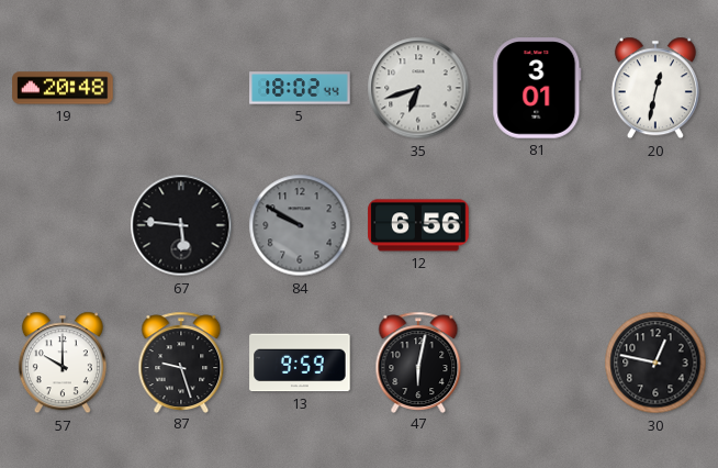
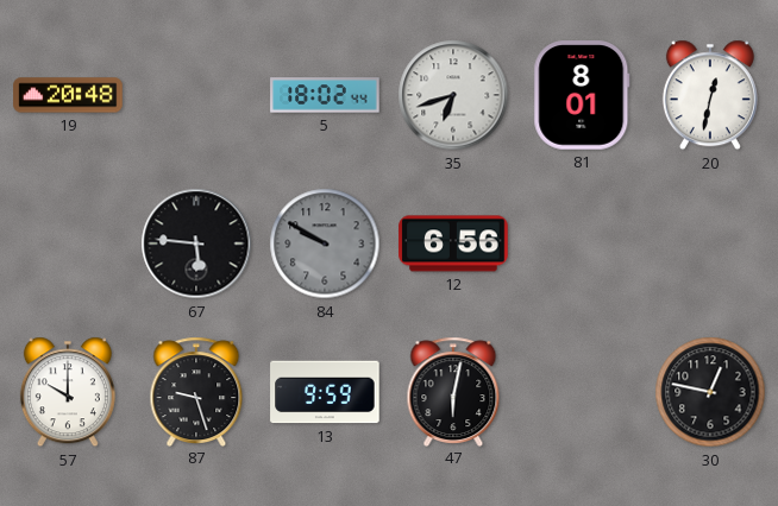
81: 3:01 -> 8:01 (582, 95)
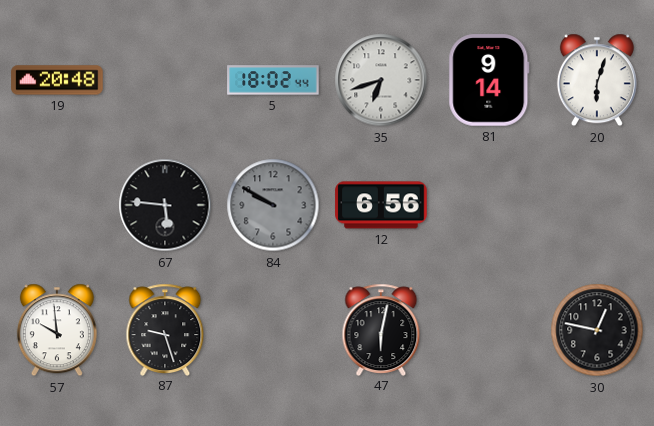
81: 8:01 -> 9:14 (489, 80)
20: 12:32 -> 6:03 (597, 80)
57: 10:00 -> 9:59 (57, 330)
13: 9:59 -> none (325, 392)
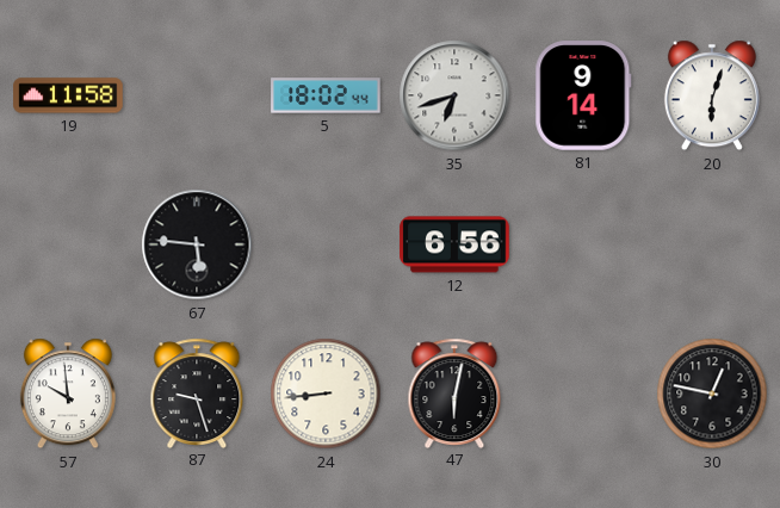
19: 20:48 -> 11:58 (68, 95)
84: 9:50 -> none (273, 205)
24: none -> 8:44 (326, 394)
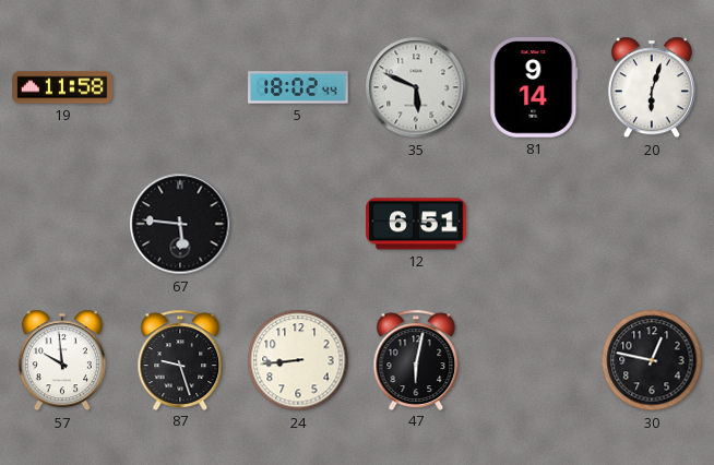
35: 6:42 -> 5:49 (416, 87)
12: 6:56 -> 6:51 (416, 224)
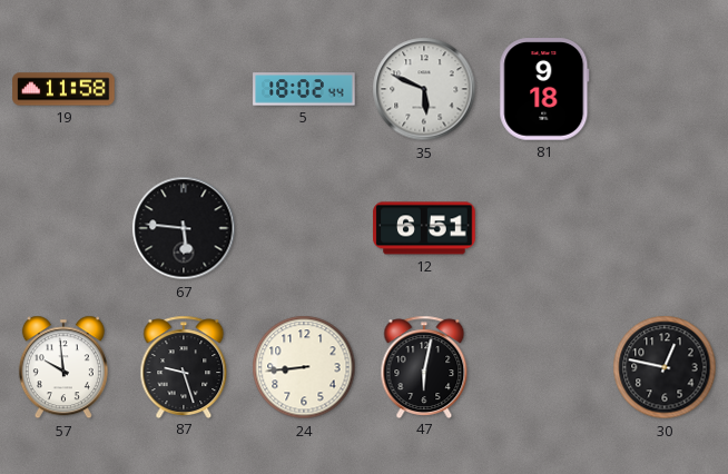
81: 9:14 -> 9:18 (544, 89)
20: 6:03 -> none (652, 87)
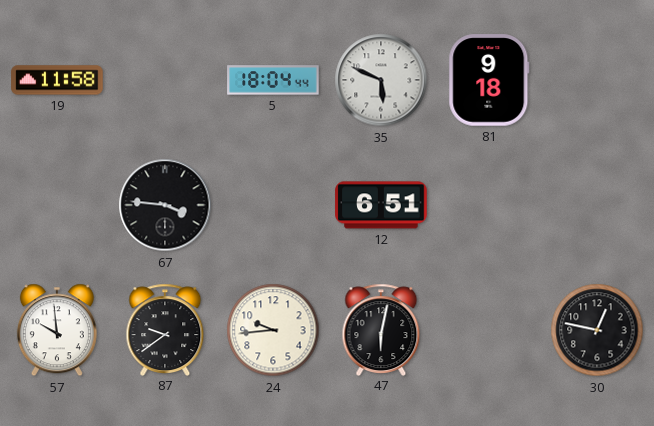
5: 18:02 -> 18:04 (273, 80)
67: 5:46 -> 3:46 (165, 205)
87: 9:27 -> 9:39 (165, 329)
24: 8:44 -> 9:44 (273, 330)
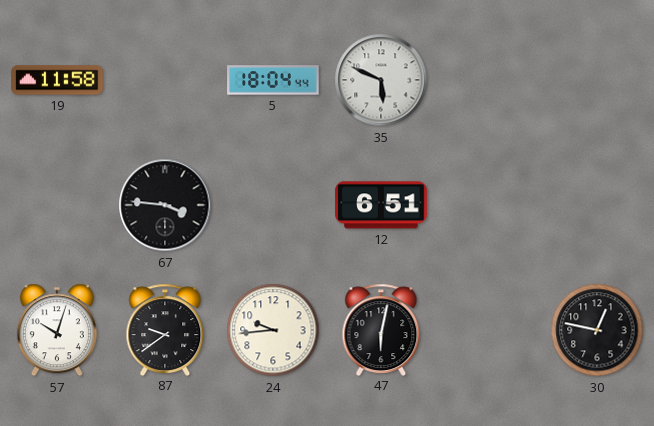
81: 9:18 -> none (489, 80)
57: 9:59 -> 10:03 (57, 330)
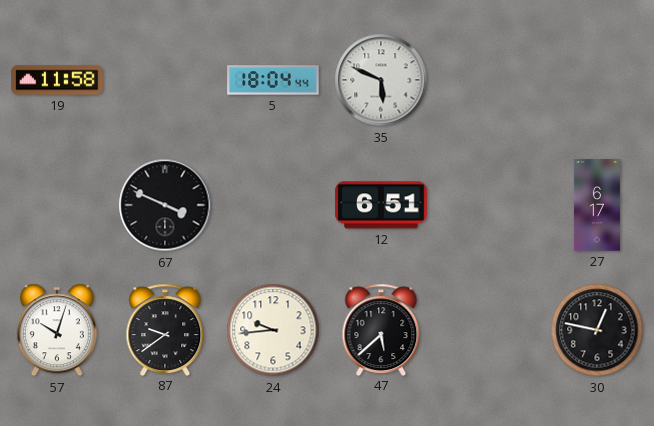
67: 3:46 -> 3:49 (165, 205)
27: none -> 6:17 (597, 205)
47: 6:02 -> 5:38 (381, 329)
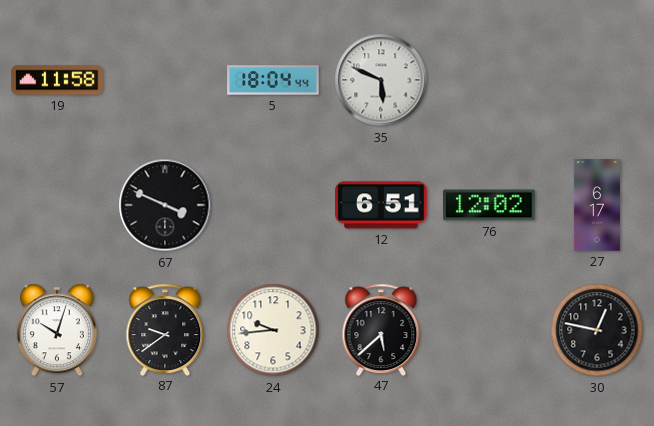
76: none -> 12:02 (489, 205)
